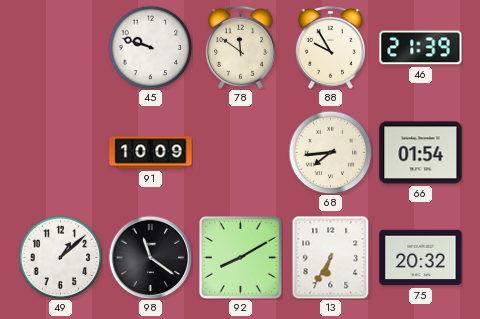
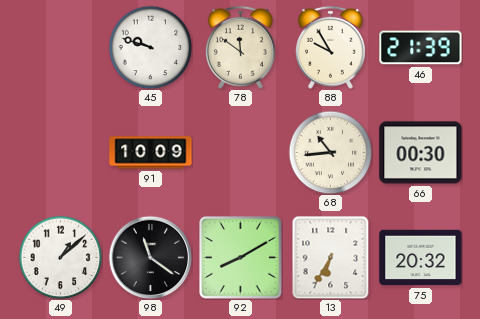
68: 7:44 -> 10:44 (330, 152)
66: 01:54 -> 00:30 (421, 153)
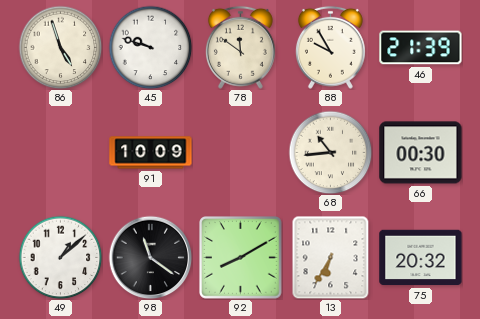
86: none -> 4:57 (60, 47)
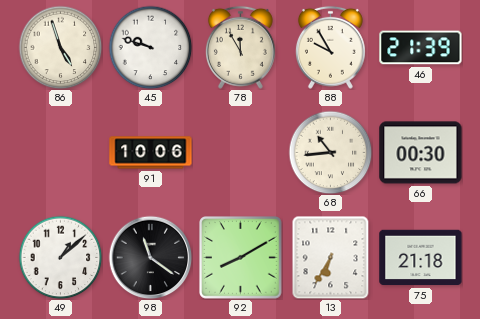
78: 11:51 -> 11:55 (240, 47)
91: 10:09 -> 10:06 (151, 153)
75: 20:32 -> 21:18 (421, 258)
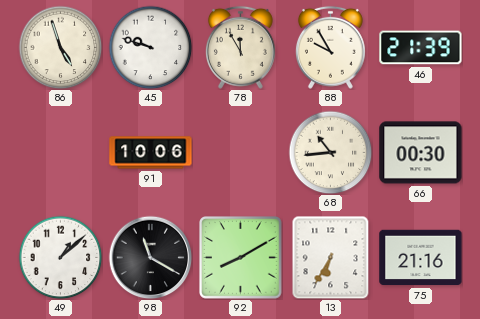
98: 11:21 -> 11:20 (150, 257)
75: 21:18 -> 21:16 (421, 258)
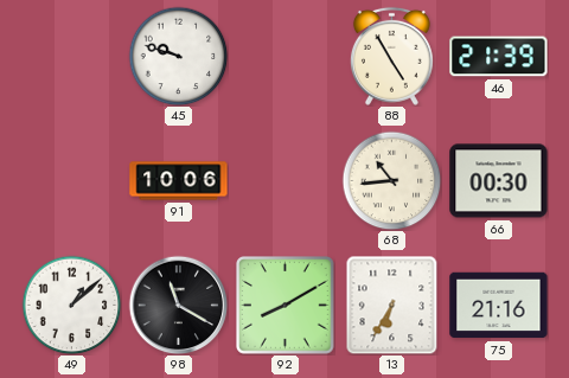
86: 4:57 -> none (60, 47)
78: 11:55 -> none (240, 47)
88: 9:55 -> 4:55 (391, 56)
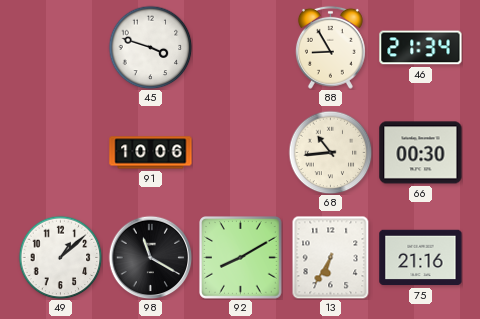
45: 9:48 -> 3:48 (150, 47)
88: 4:55 -> 8:55 (330, 47)
46: 21:39 -> 21:34 (421, 48)
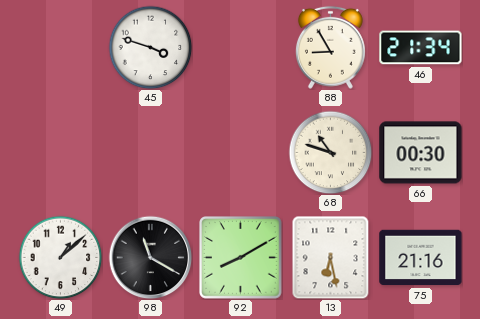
91: 10:06 -> none (151, 153)
68: 10:44 -> 10:48 (330, 152)
13: 6:35 -> 6:28 (331, 257)
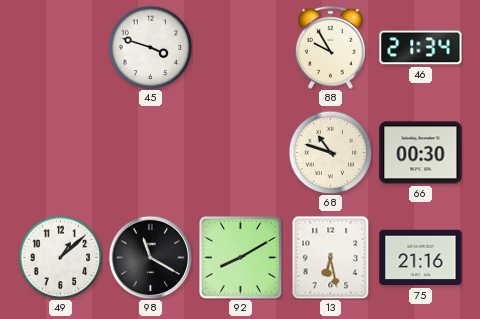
88: 8:55 -> 9:55 (330, 47)
